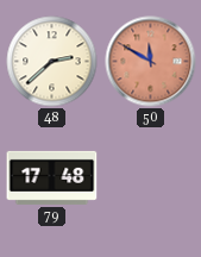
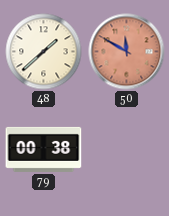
48: 2:38 -> 1:38 (44, 52)
79: 17:48 -> 00:38 (44, 149)
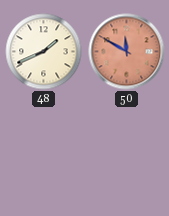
48: 1:38 -> 1:41 (44, 52)
79: 00:38 -> none (44, 149)
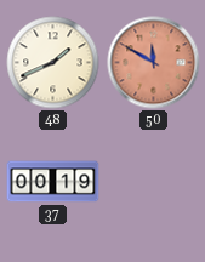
37: none -> 00:19 (53, 182)
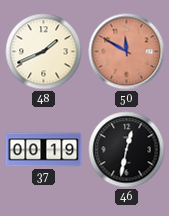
46: none -> 12:32 (127, 150)
